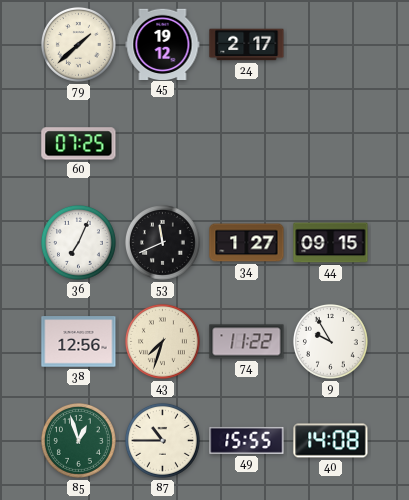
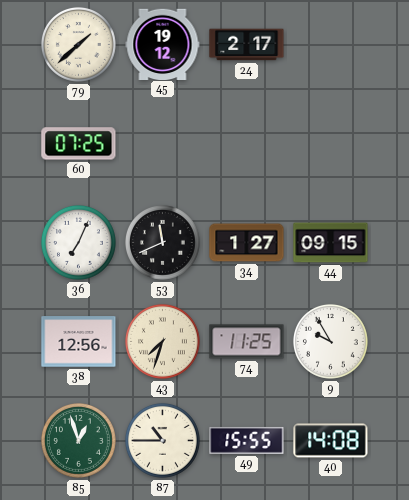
74: 11:22 -> 11:25 (247, 342)
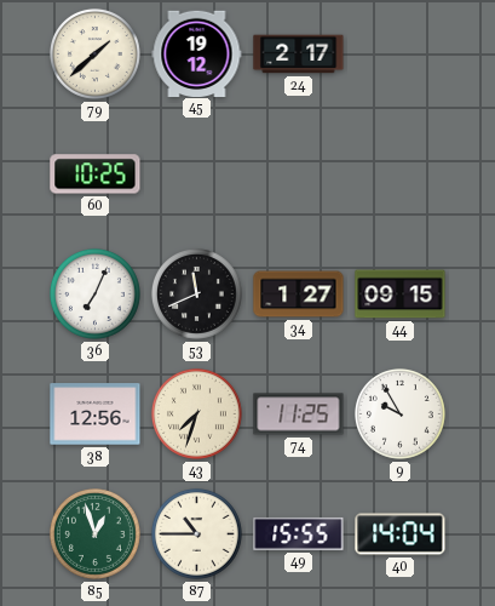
60: 07:25 -> 10:25 (96, 175)
40: 14:08 -> 14:04 (401, 534)
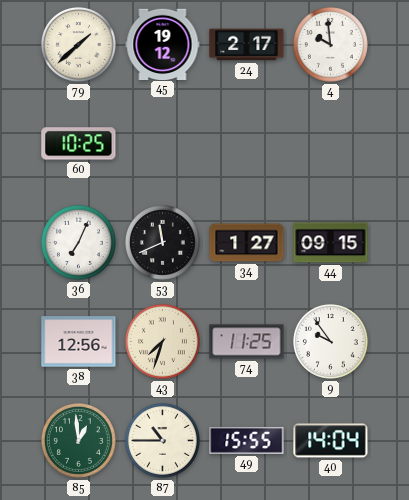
4: none -> 9:59 (330, 44)
9: 9:55 -> 9:54 (330, 341)
85: 12:57 -> 12:59 (78, 440)
